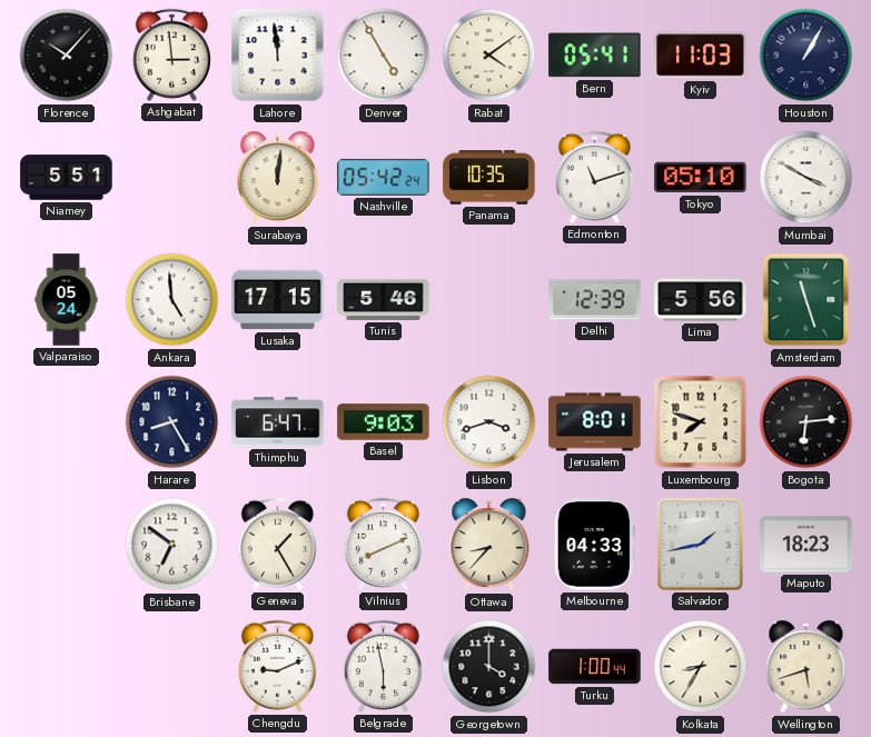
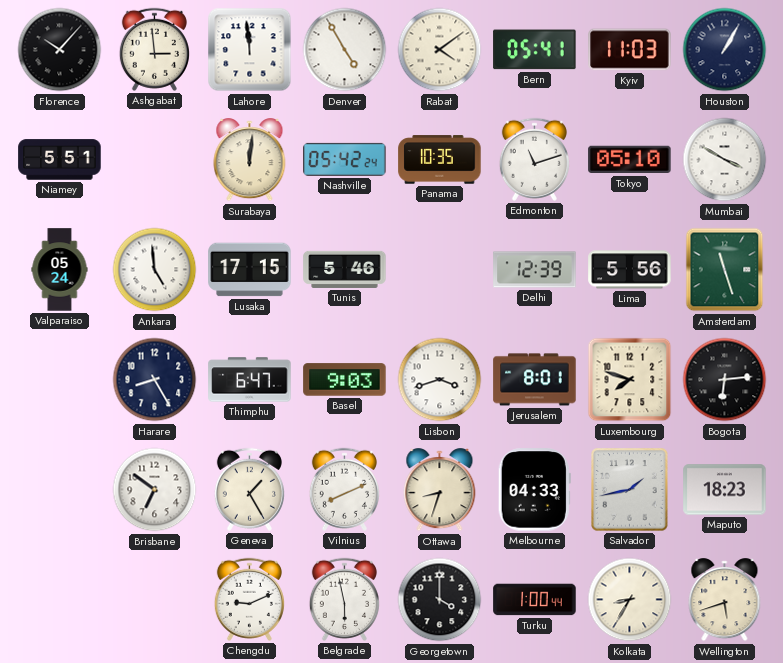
Ottawa: 8:37 -> 8:33 (440, 490)
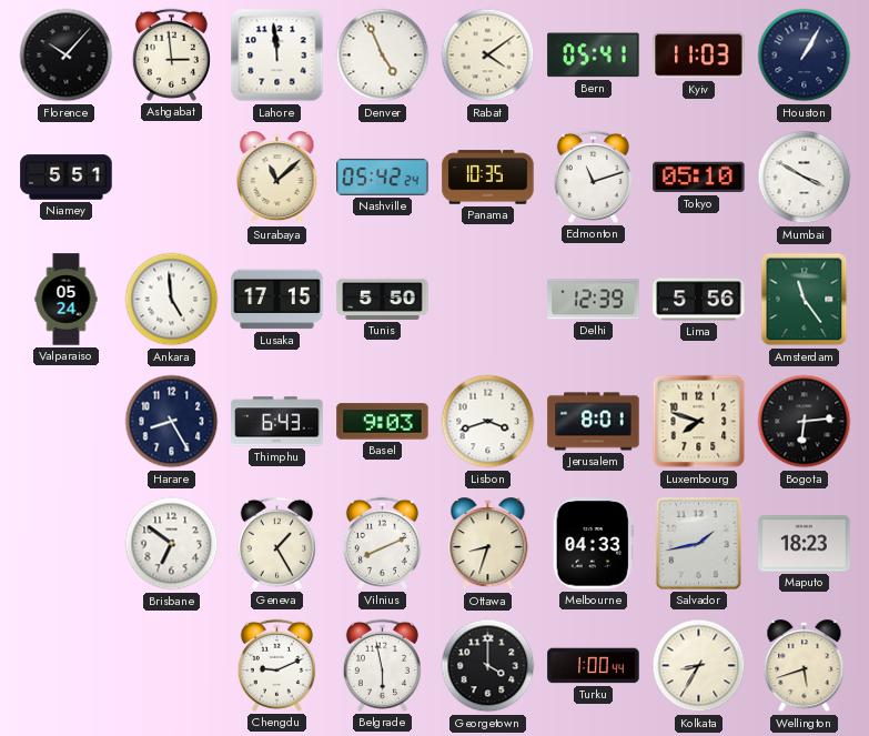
Denver: 4:55 -> 4:56 (383, 56)
Surabaya: 12:01 -> 11:08 (277, 178)
Tunis: 5:46 -> 5:50 (383, 299)
Amsterdam: 11:27 -> 11:24 (805, 300)
Thimphu: 6:47 -> 6:43 (277, 422)
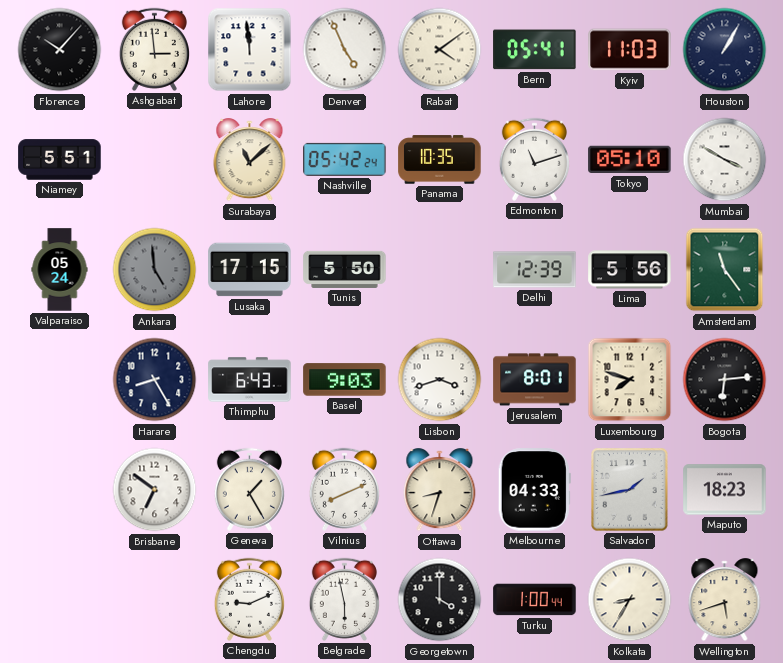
Ankara dial: white -> grey (155, 270)
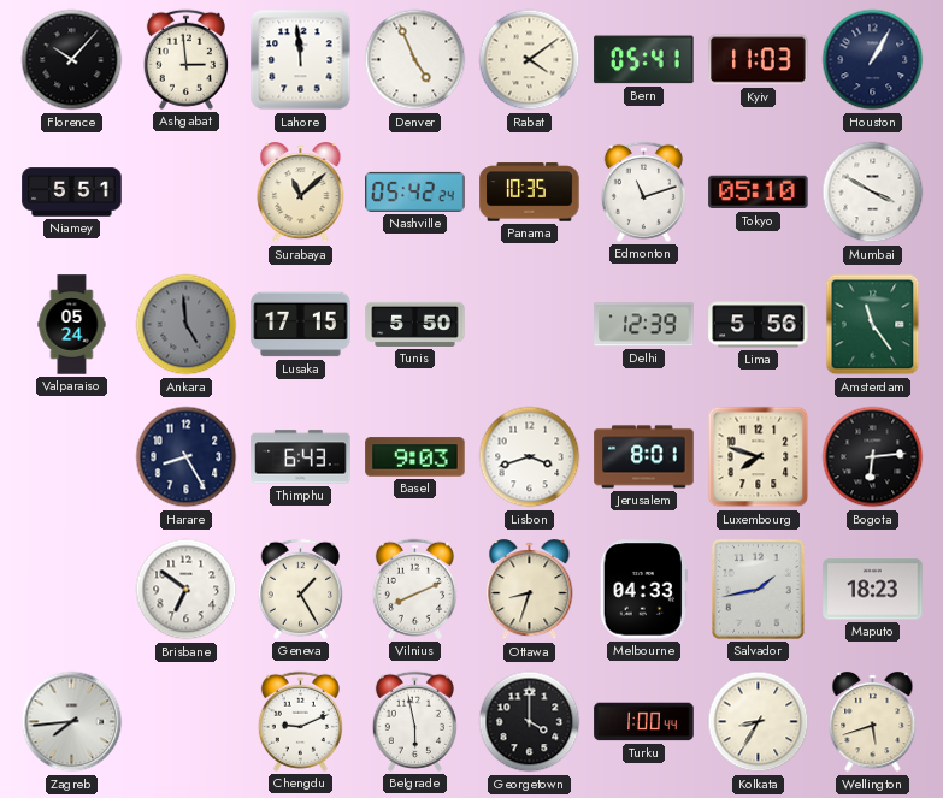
Zagreb: none -> 7:44 (72, 722)
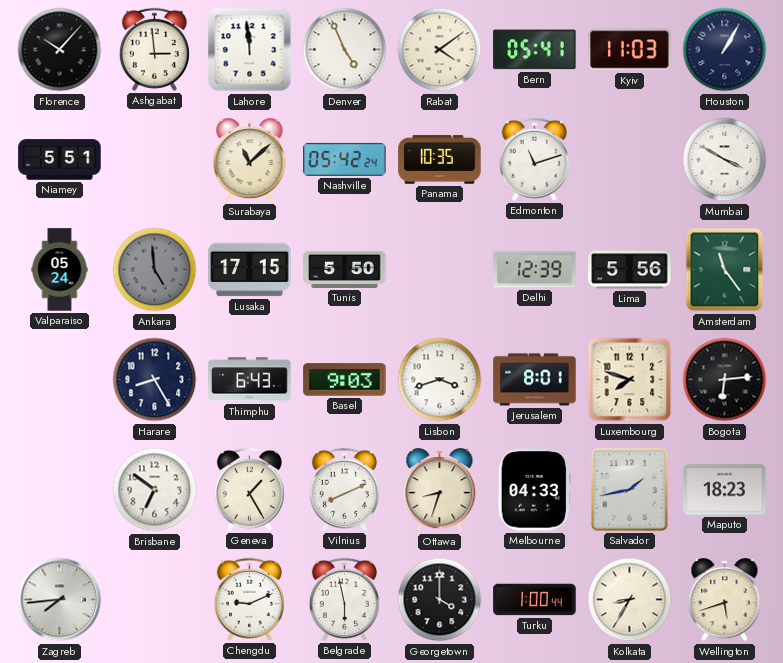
Tokyo: 05:10 -> none (759, 193)
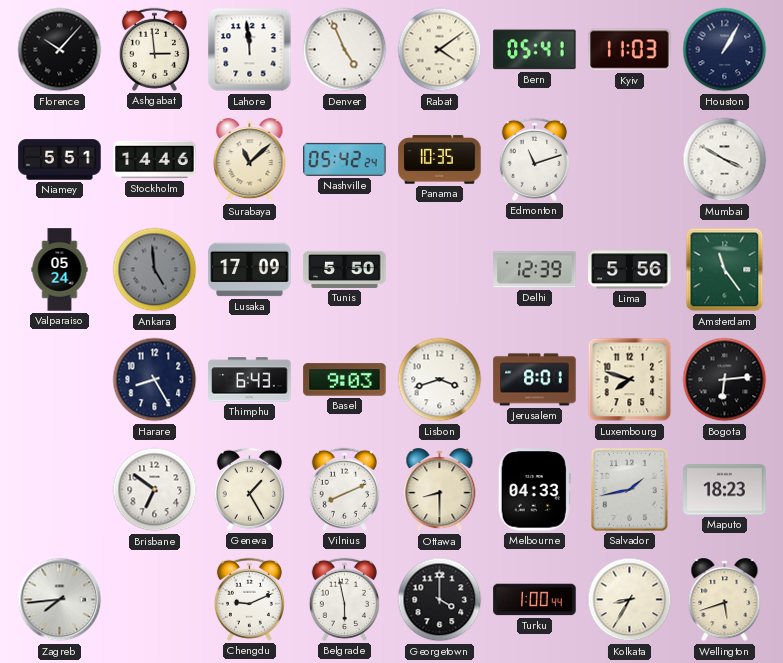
Stockholm: none -> 14:46 (155, 160)
Lusaka: 17:15 -> 17:09 (250, 270)
Ottawa: 8:33 -> 8:30 (440, 490)
